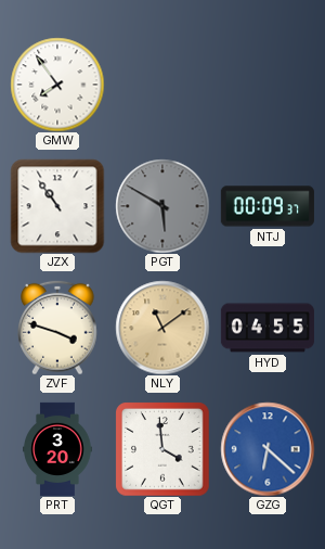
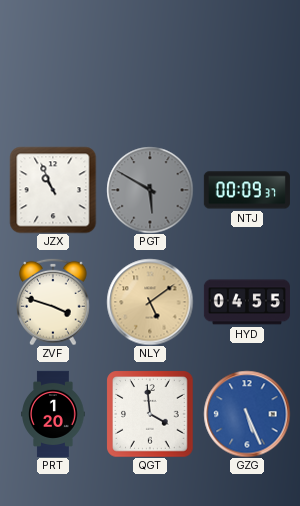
GMW: 7:54 -> none (57, 85)
JZX: 10:54 -> 10:56 (53, 190)
NLY: 11:09 -> 5:09 (150, 302)
PRT: 3:20 -> 1:20 (53, 413)
GZG: 6:22 -> 5:26 (247, 414)
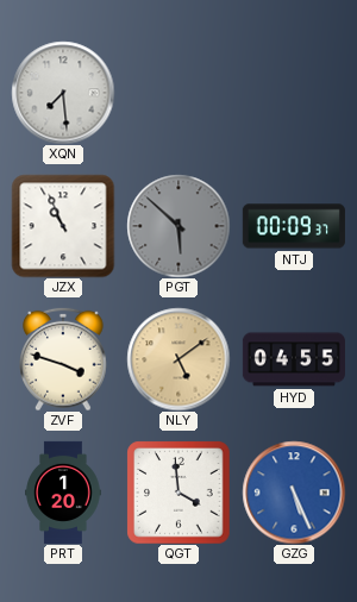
XQN: none -> 7:29 (63, 93)
PGT: 5:50 -> 5:52 (178, 226)
